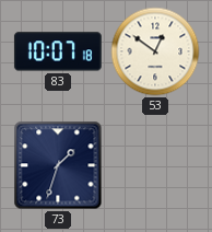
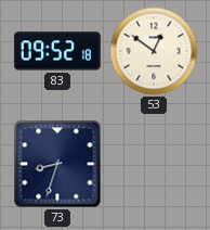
83: 10:07 -> 09:52 (57, 51)
73: 1:33 -> 8:33 (57, 164)
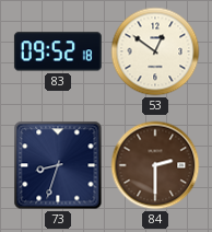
84: none -> 2:30 (155, 165)
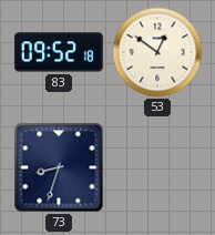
84: 2:30 -> none (155, 165)
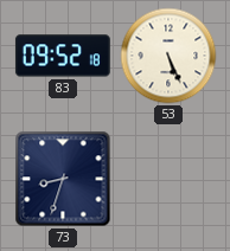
53: 12:51 -> 5:26 (168, 56)
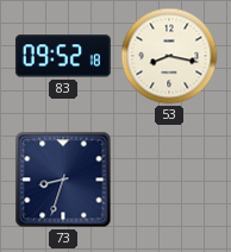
53: 5:26 -> 8:17 (169, 56)
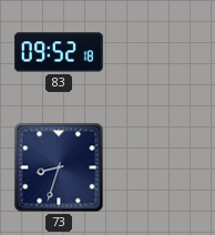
53: 8:17 -> none (169, 56)
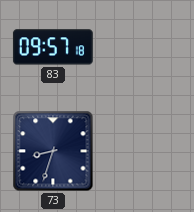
83: 09:52 -> 09:57 (53, 47)
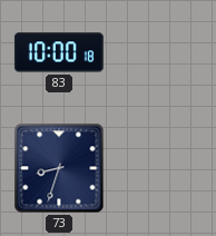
83: 09:57 -> 10:00 (59, 52)
